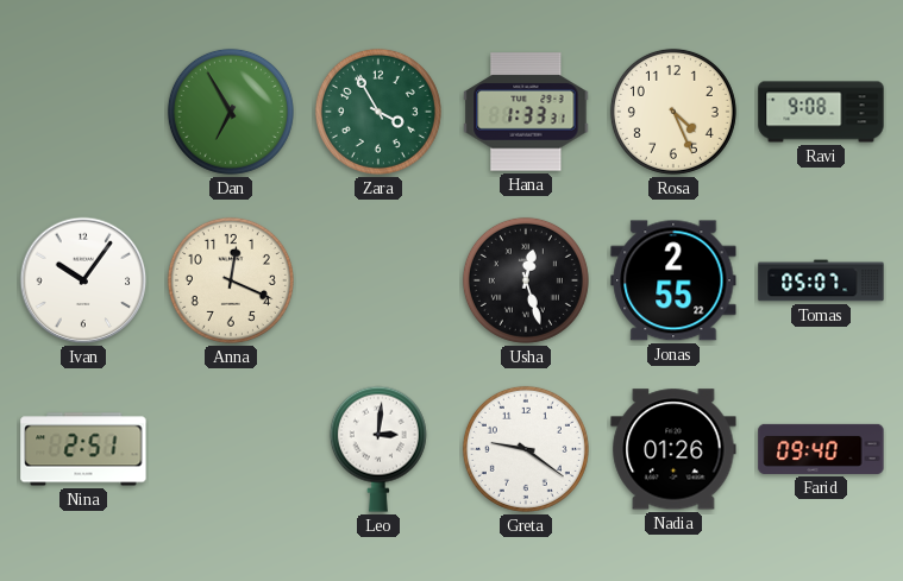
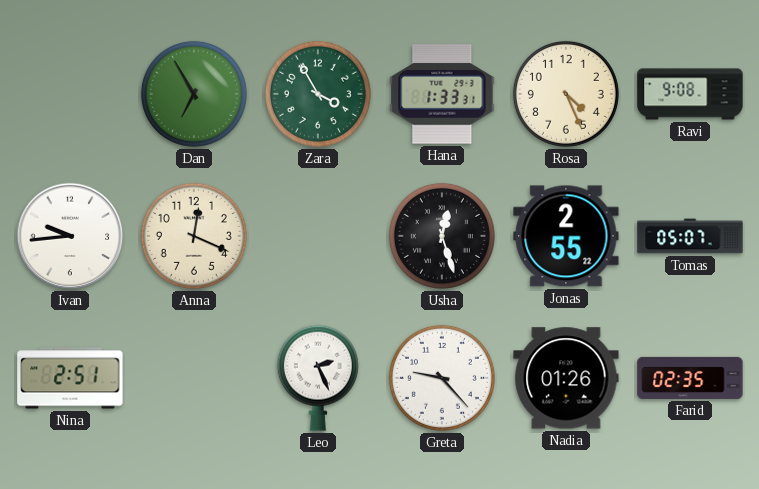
Ivan: 10:06 -> 9:44 (70, 236)
Leo: 3:01 -> 2:26 (318, 378)
Greta: 9:21 -> 9:23 (442, 378)
Farid: 09:40 -> 02:35 (690, 378)
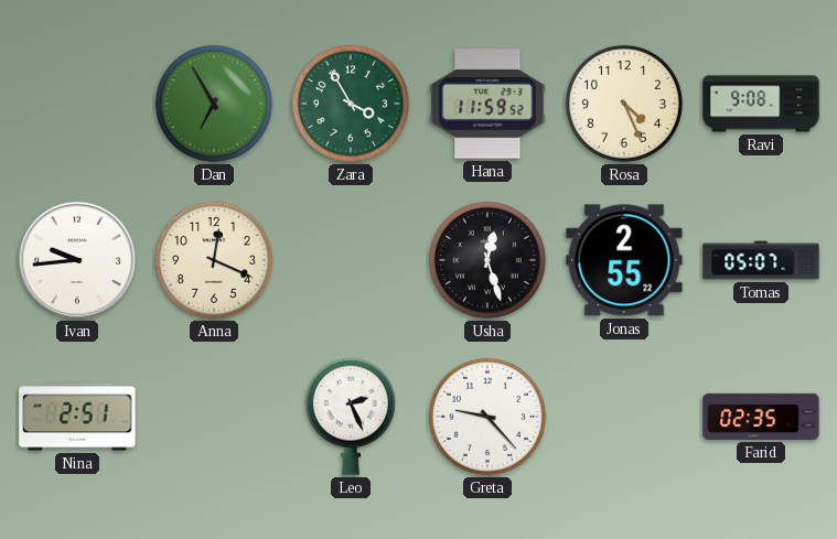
Hana: 1:33 -> 11:59 (487, 104)
Nadia: 01:26 -> none (566, 378)
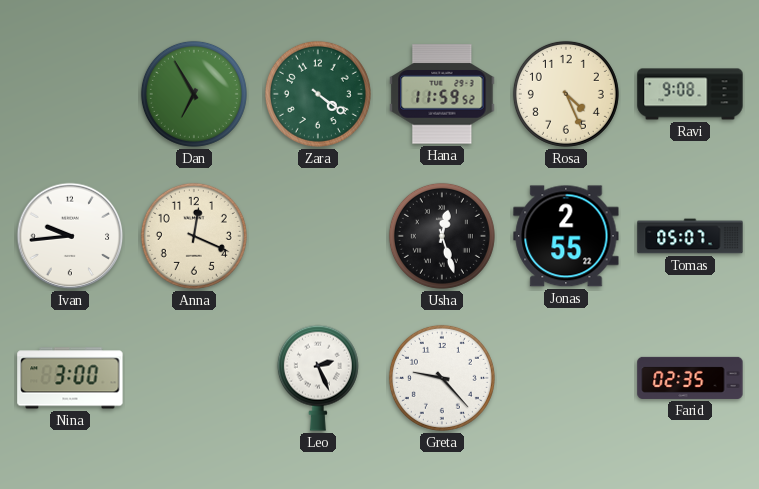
Zara: 3:55 -> 4:21 (318, 94)
Nina: 2:51 -> 3:00 (70, 378)
